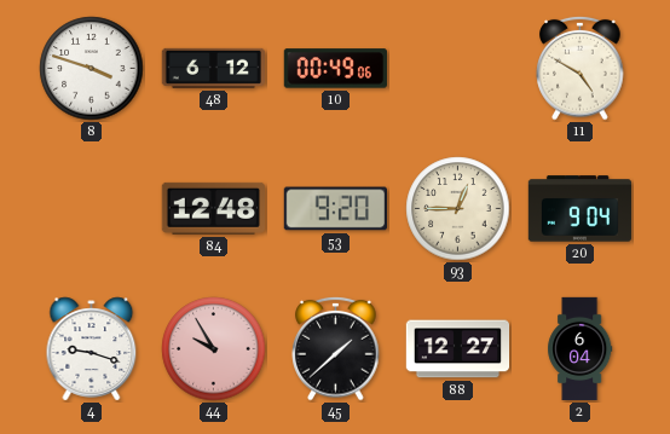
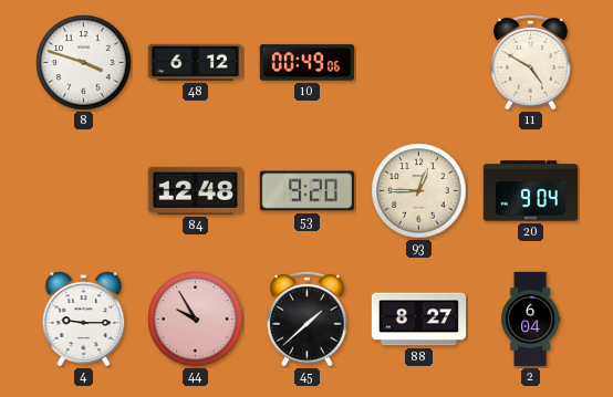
4: 9:18 -> 9:15 (84, 320)
88: 12:27 -> 8:27 (419, 320)
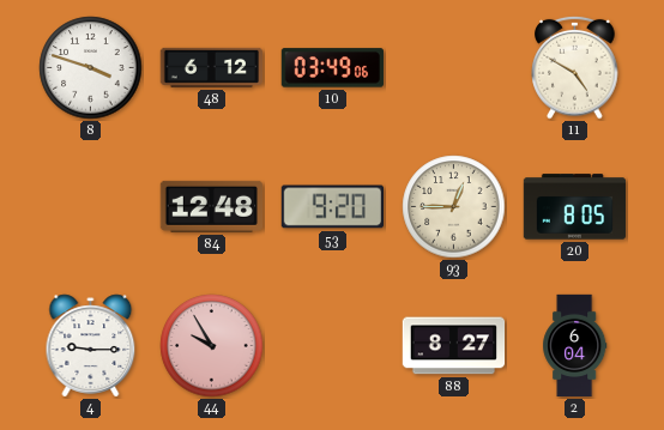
10: 00:49 -> 03:49 (332, 68)
20: 9:04 -> 8:05 (575, 207)
45: 1:38 -> none (308, 318)
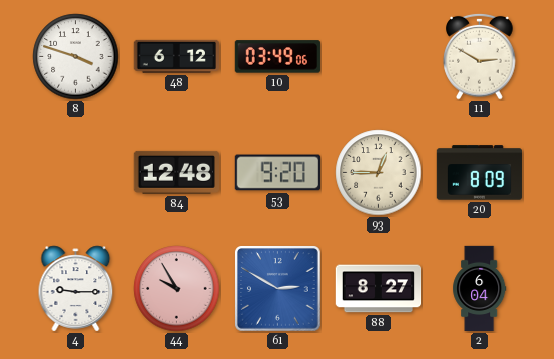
11: 4:50 -> 2:50 (480, 56)
20: 8:05 -> 8:09 (480, 173)
61: none -> 2:50 (278, 289)
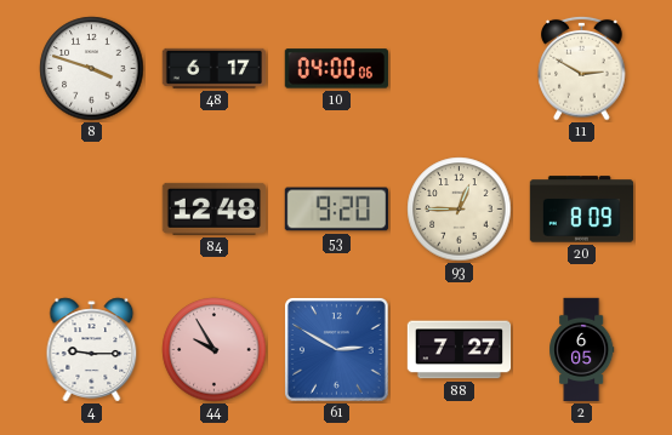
48: 6:12 -> 6:17 (213, 68)
10: 03:49 -> 04:00 (336, 69)
88: 8:27 -> 7:27 (460, 350)
2: 6:04 -> 6:05 (582, 350)
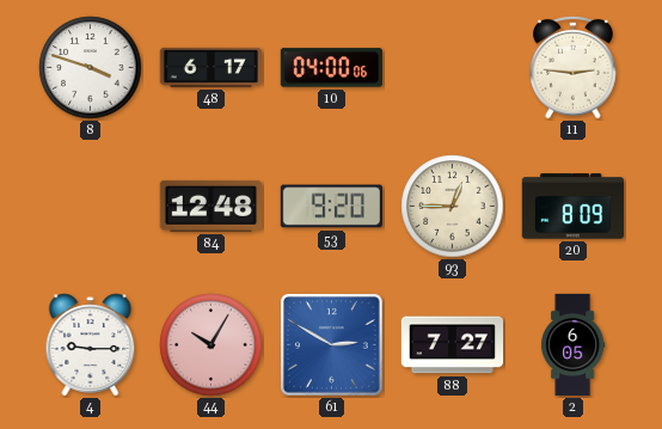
11: 2:50 -> 2:46 (574, 67)
44: 9:55 -> 10:05 (212, 345)
